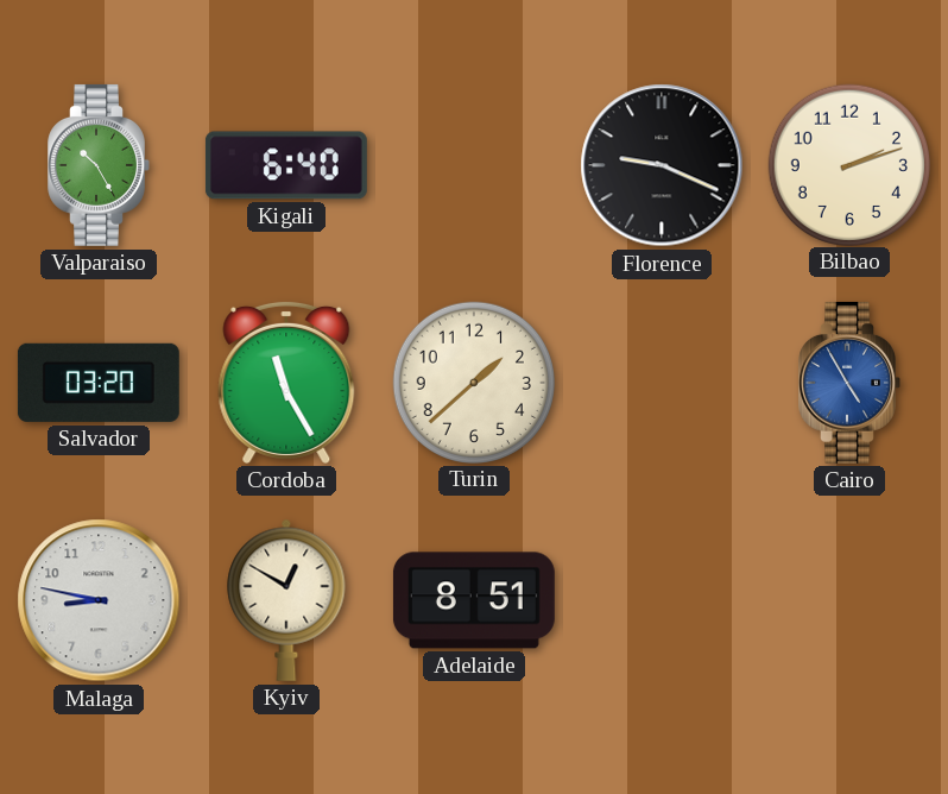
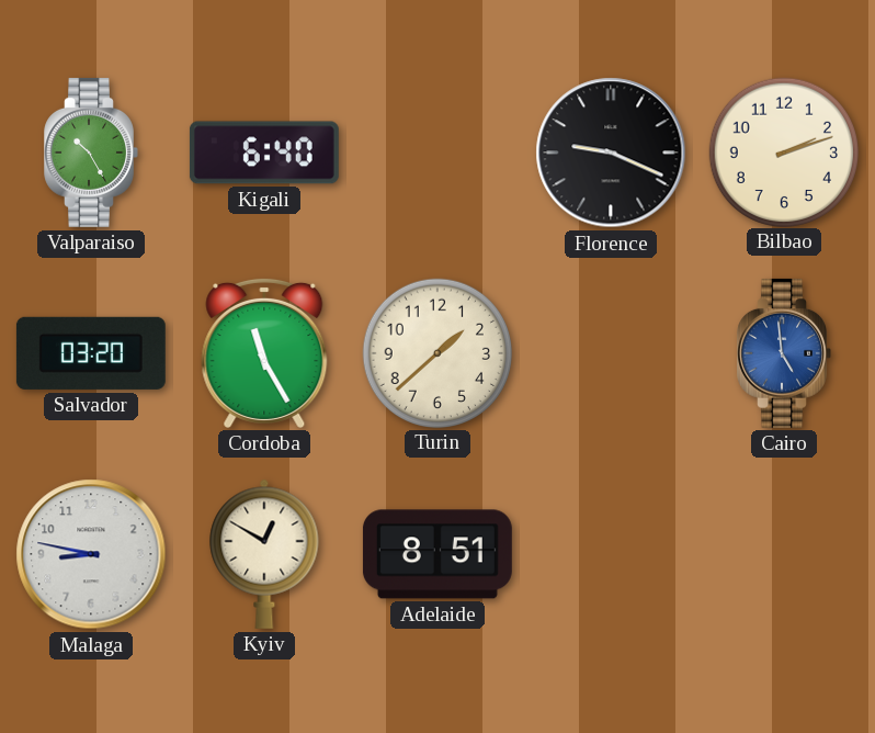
Cairo: 4:55 -> 4:59 (784, 353)
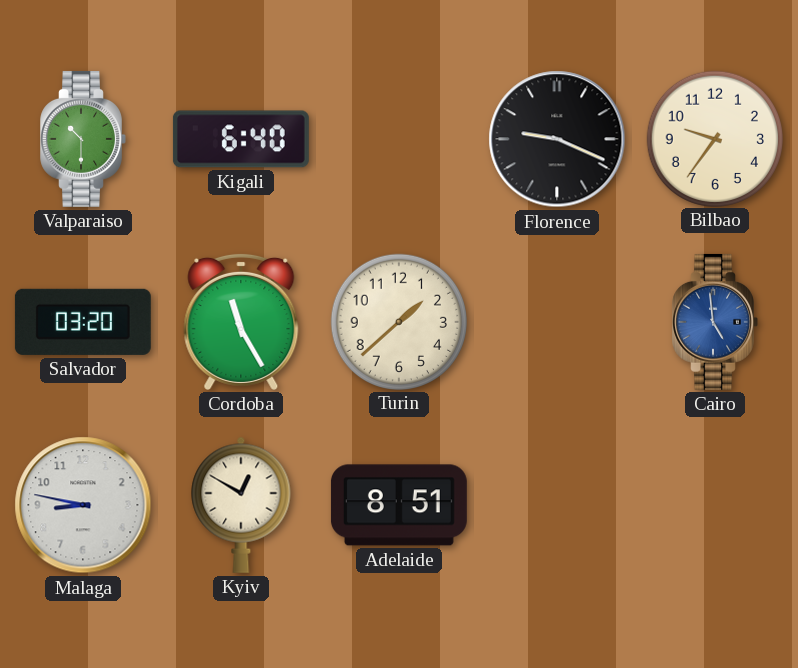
Valparaiso: 10:25 -> 10:30 (83, 139)
Bilbao: 2:12 -> 9:36 (714, 138)
